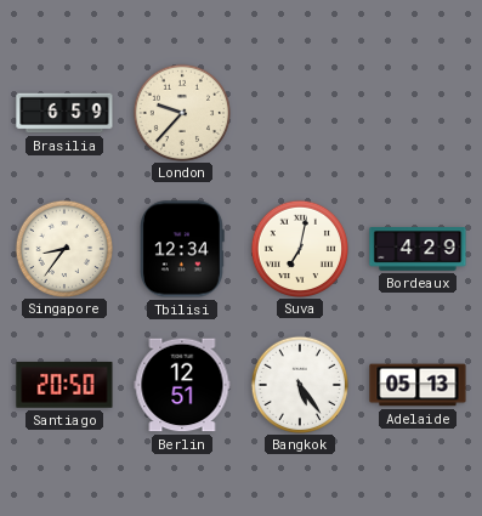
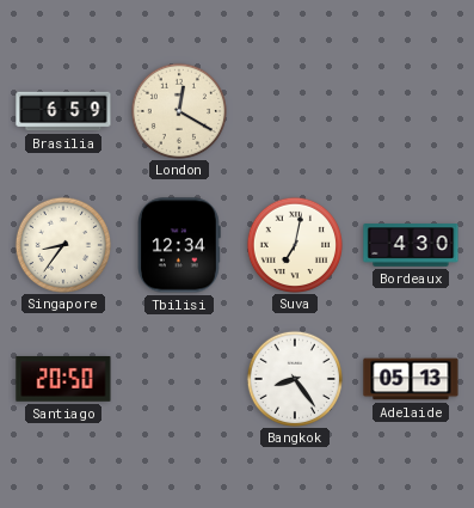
London: 9:37 -> 12:20 (178, 110)
Bordeaux: 4:29 -> 4:30 (411, 245)
Berlin: 12:51 -> none (182, 385)
Bangkok: 5:24 -> 8:24 (294, 378)
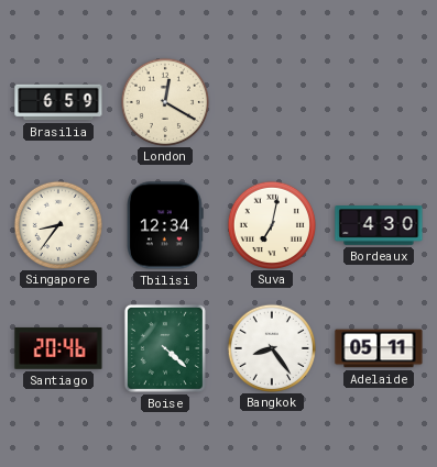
Santiago: 20:50 -> 20:46 (58, 348)
Boise: none -> 4:22 (165, 348)
Adelaide: 05:13 -> 05:11 (379, 348)
